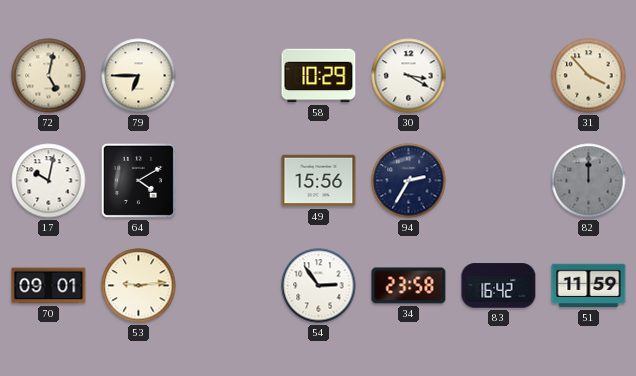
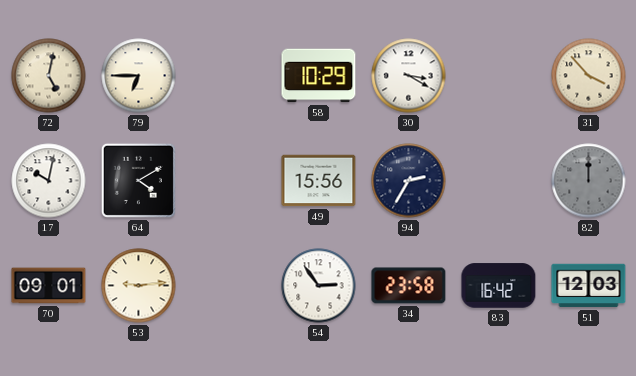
51: 11:59 -> 12:03 (589, 286)
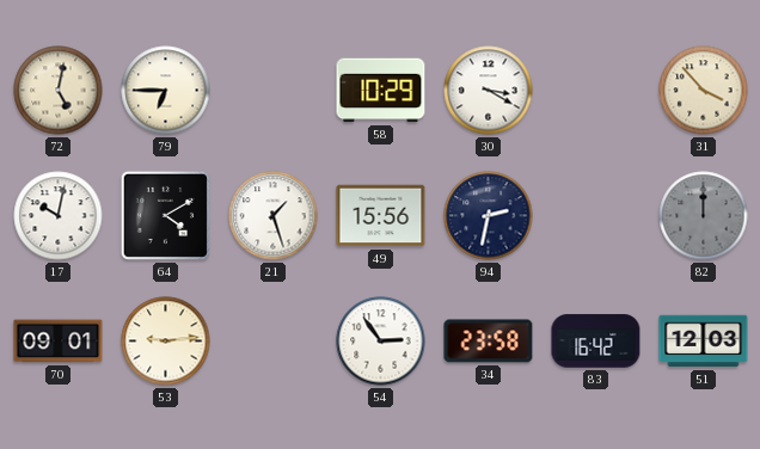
21: none -> 1:27 (274, 216)
94: 2:35 -> 2:32 (489, 216)
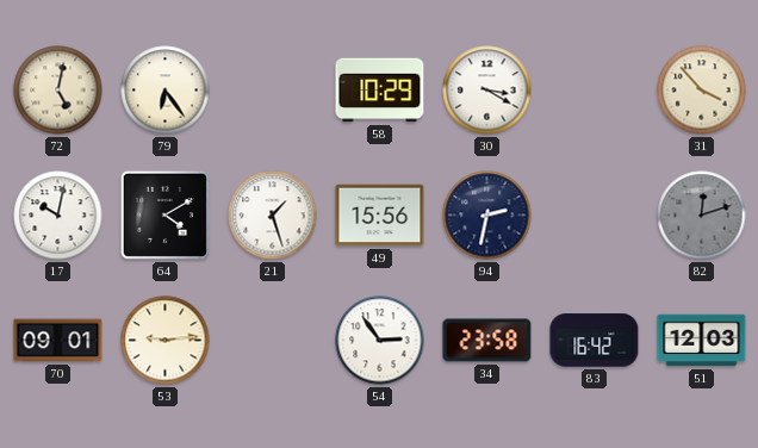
79: 6:45 -> 6:24 (166, 91)
82: 12:00 -> 12:12 (702, 216)
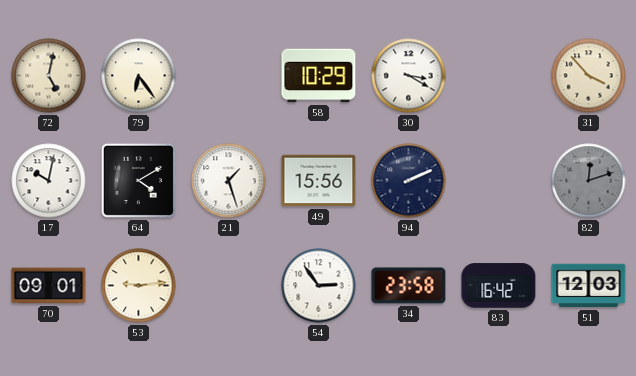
94: 2:32 -> 2:11 (409, 181)
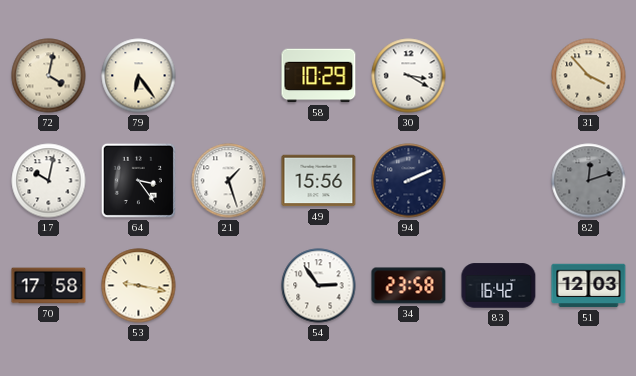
72: 5:02 -> 4:02 (49, 76)
64: 4:10 -> 3:24 (138, 180)
70: 09:01 -> 17:58 (49, 286)
53: 9:14 -> 9:17 (139, 286)
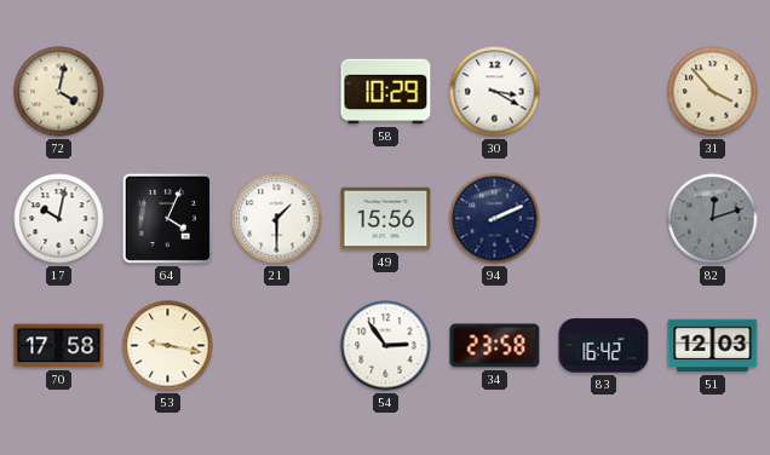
79: 6:24 -> none (139, 76)
64: 3:24 -> 4:04 (167, 218)
21: 1:27 -> 1:30 (277, 219)
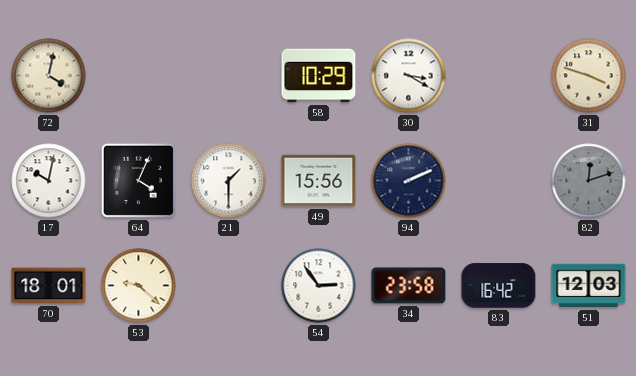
31: 3:53 -> 3:48 (589, 76)
70: 17:58 -> 18:01 (49, 286)
53: 9:17 -> 9:22 (139, 286)
